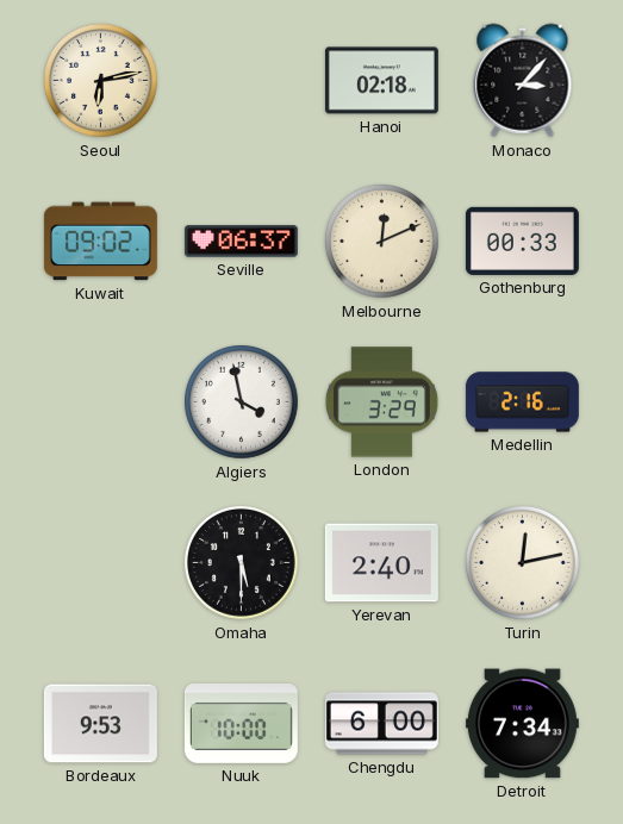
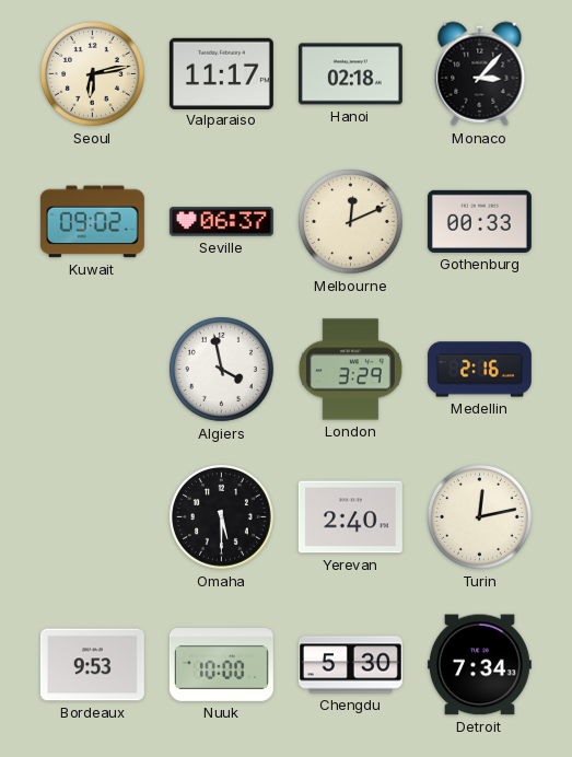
Valparaiso: none -> 11:17 (221, 73)
Chengdu: 6:00 -> 5:30 (350, 665)
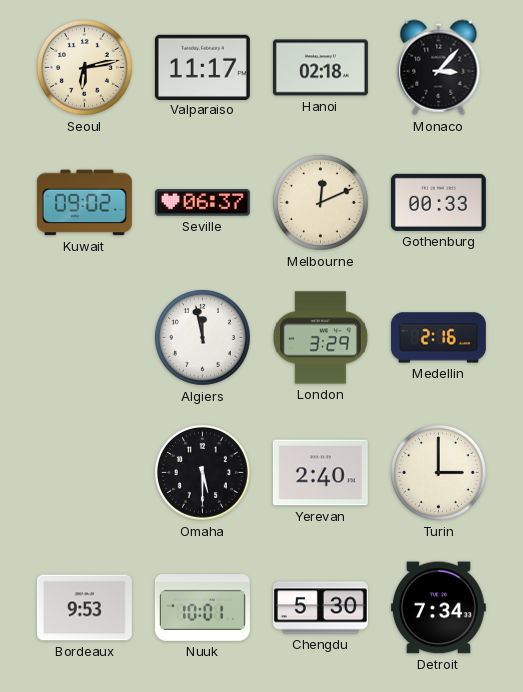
Algiers: 3:58 -> 11:58 (203, 338)
Turin: 12:13 -> 3:00 (439, 473)
Nuuk: 10:00 -> 10:01 (202, 608)
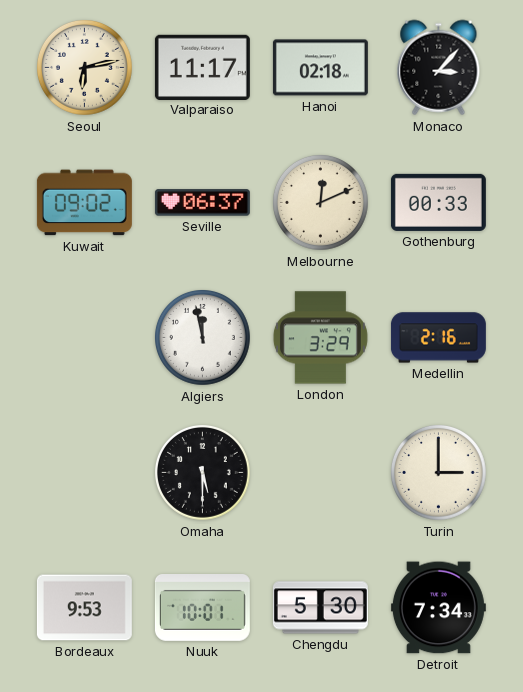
Yerevan: 2:40 -> none (320, 473)
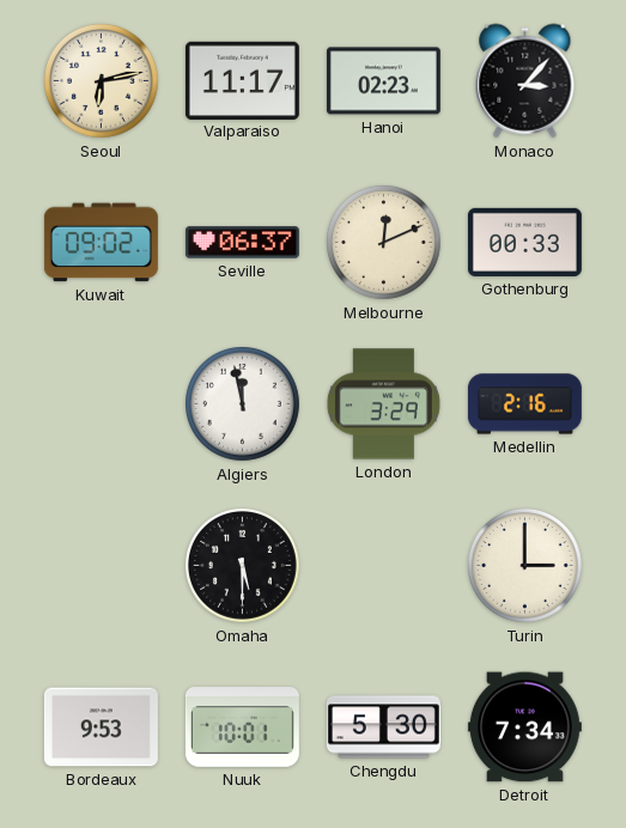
Hanoi: 02:18 -> 02:23 (383, 81)
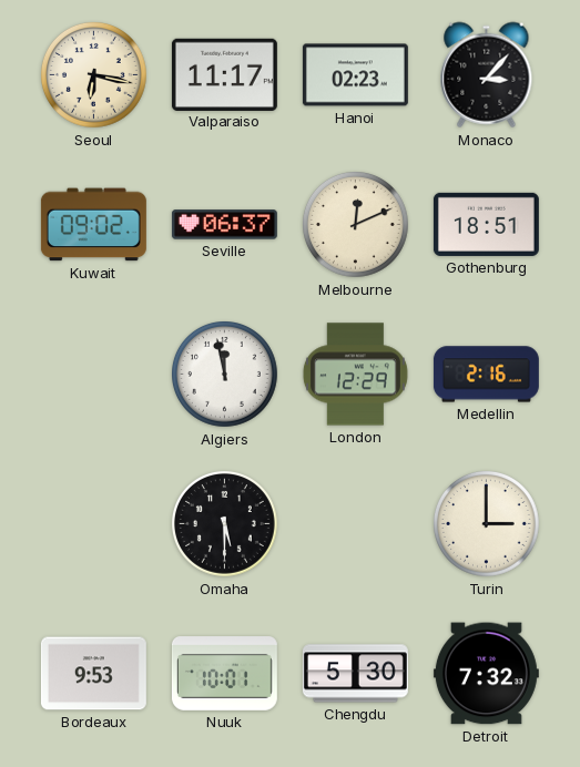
Seoul: 6:13 -> 6:17 (94, 75)
Gothenburg: 00:33 -> 18:51 (486, 224)
London: 3:29 -> 12:29 (355, 375)
Detroit: 7:34 -> 7:32 (486, 674)
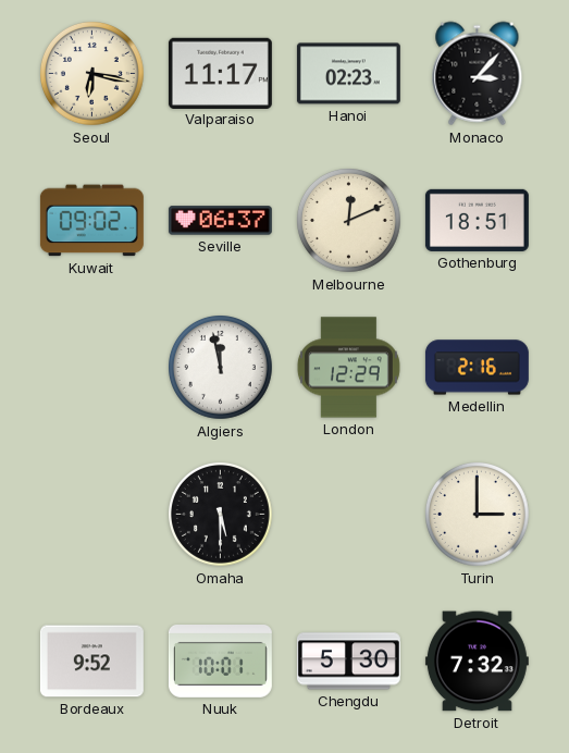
Bordeaux: 9:53 -> 9:52 (91, 662)
